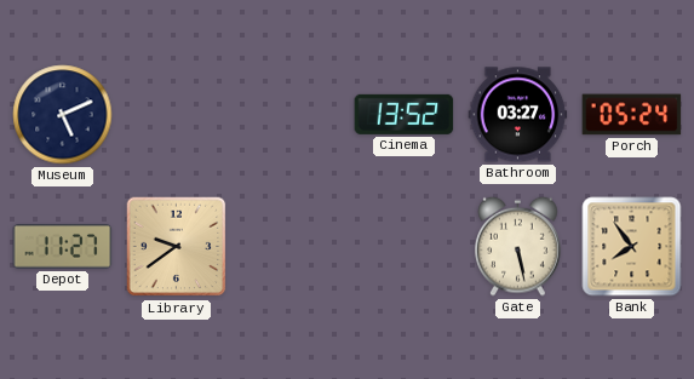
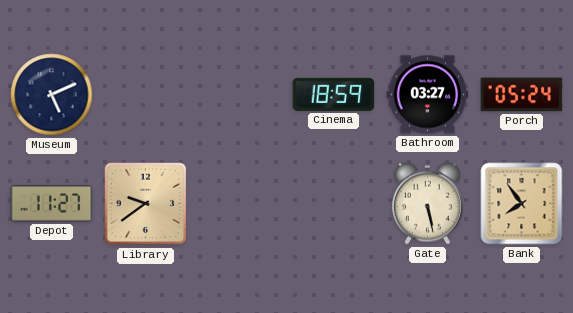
Cinema: 13:52 -> 18:59 (334, 94)
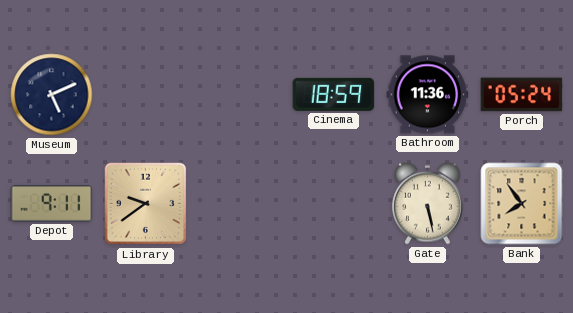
Bathroom: 03:27 -> 11:36 (428, 95)
Depot: 11:27 -> 9:11 (52, 204)
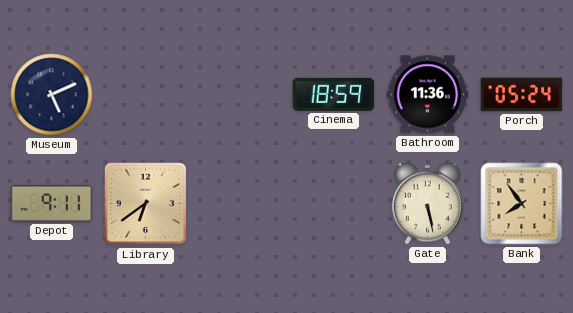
Library: 9:39 -> 6:39 (146, 204)
